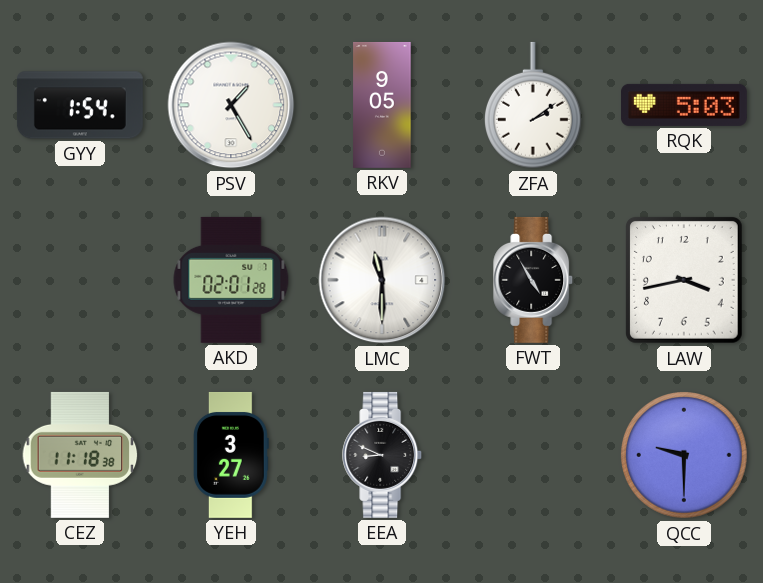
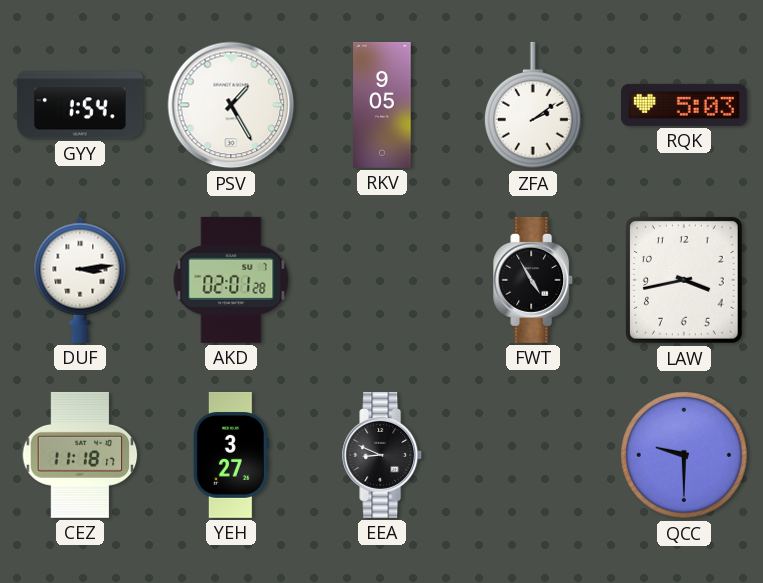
DUF: none -> 3:14 (80, 280)
LMC: 11:30 -> none (382, 280)
CEZ: 11:18:38 -> 11:18:17 (80, 455)
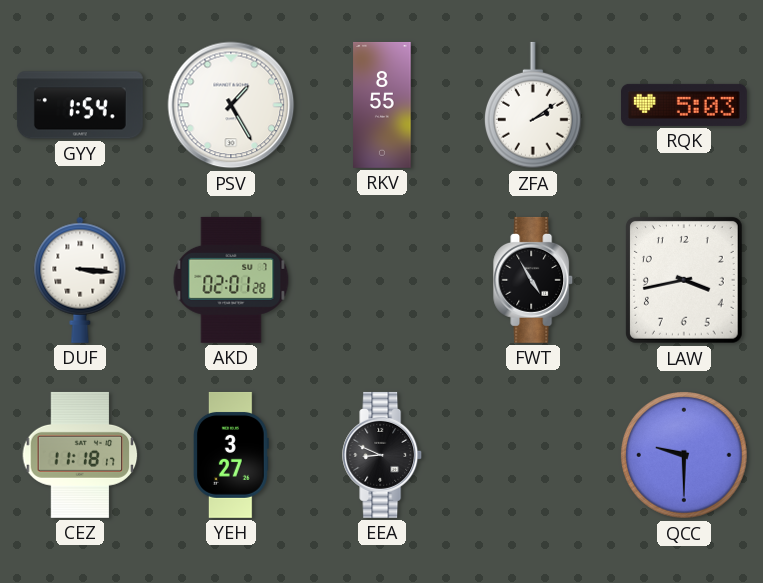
RKV: 9:05 -> 8:55 (382, 105)
DUF: 3:14 -> 3:16 (80, 280)
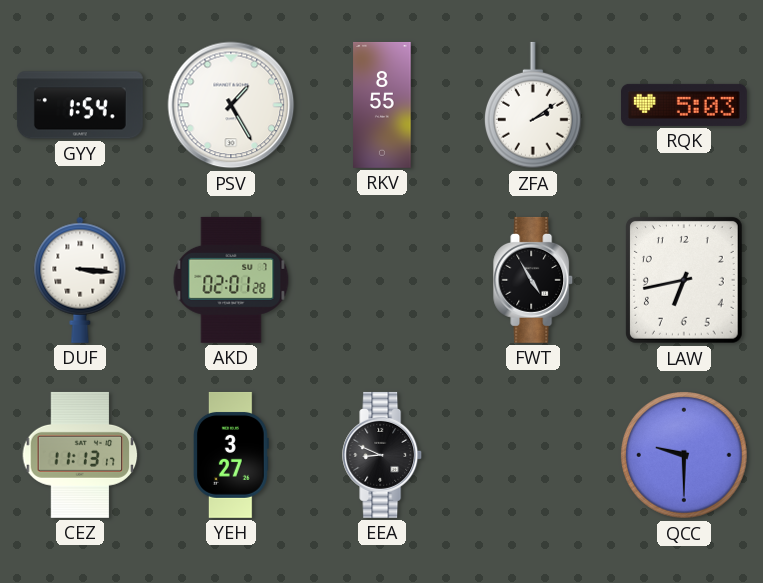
LAW: 3:43 -> 6:43 (684, 281)
CEZ: 11:18 -> 11:13 (80, 455)
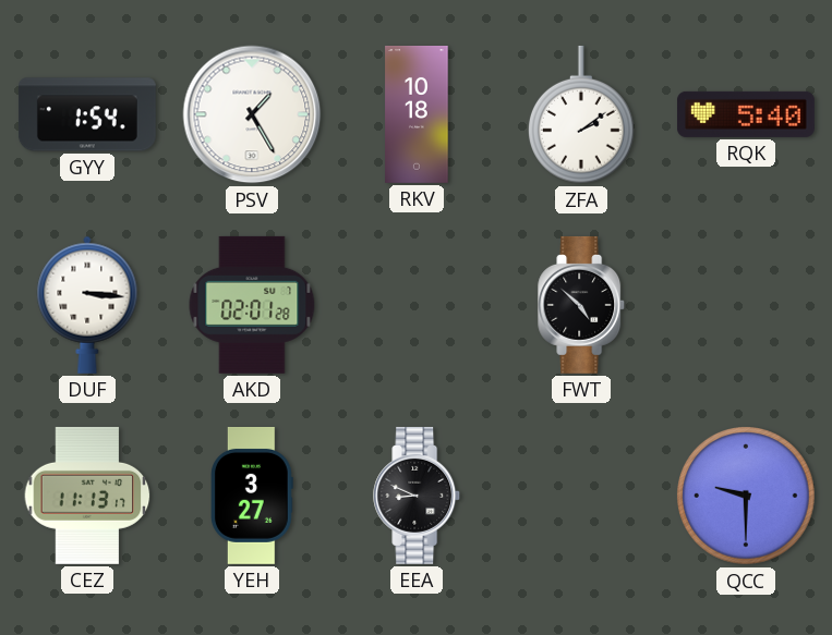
RKV: 8:55 -> 10:18 (417, 114)
RQK: 5:03 -> 5:40 (746, 114)
FWT: 4:55 -> 4:52 (582, 305)
LAW: 6:43 -> none (684, 281)
